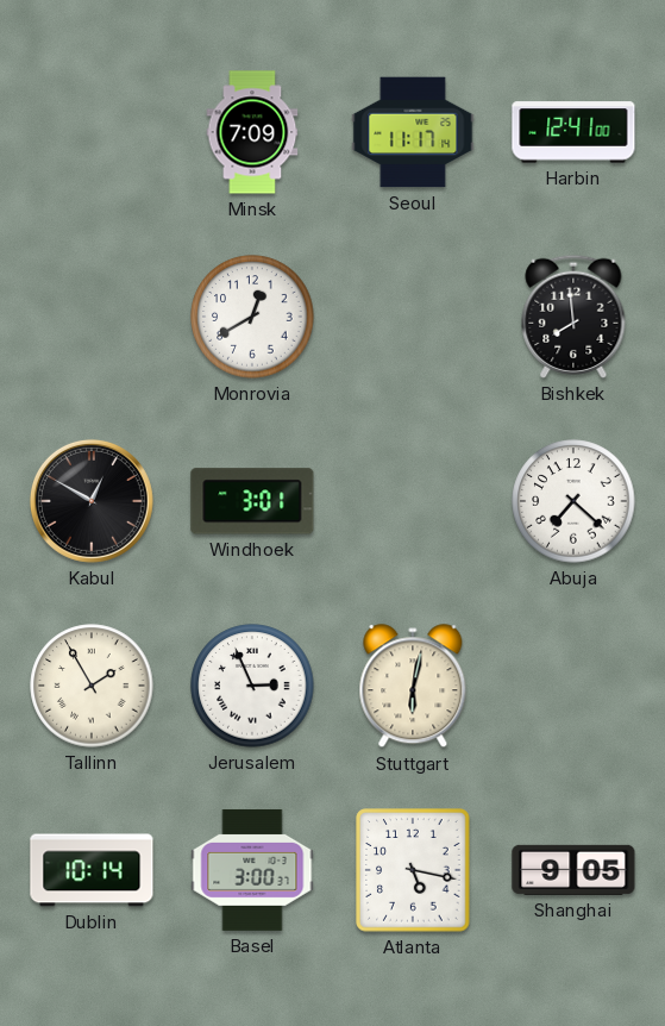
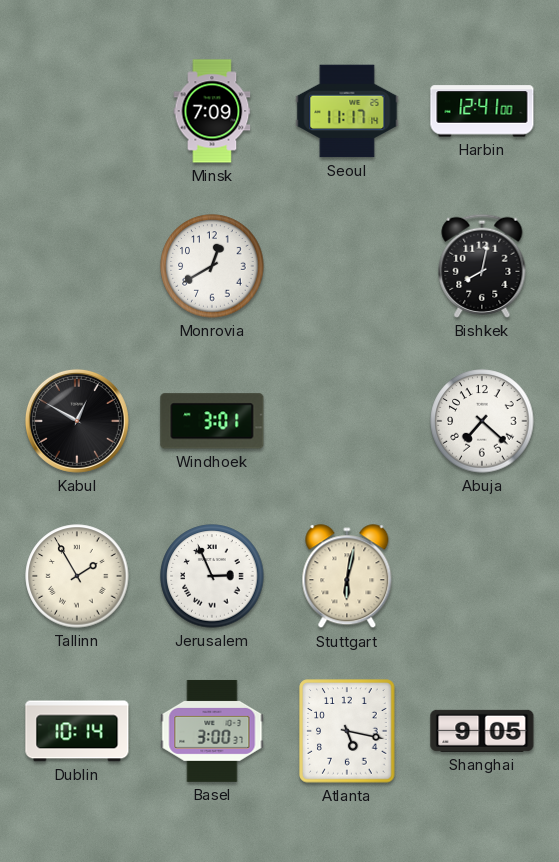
Bishkek: 7:59 -> 8:02 (482, 266)
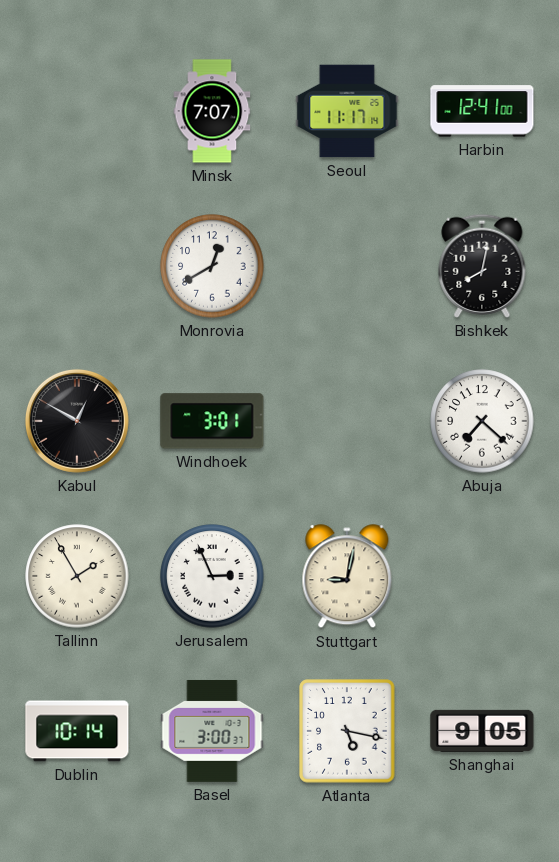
Minsk: 7:09 -> 7:07 (212, 111)
Stuttgart: 6:02 -> 9:02 (347, 577)
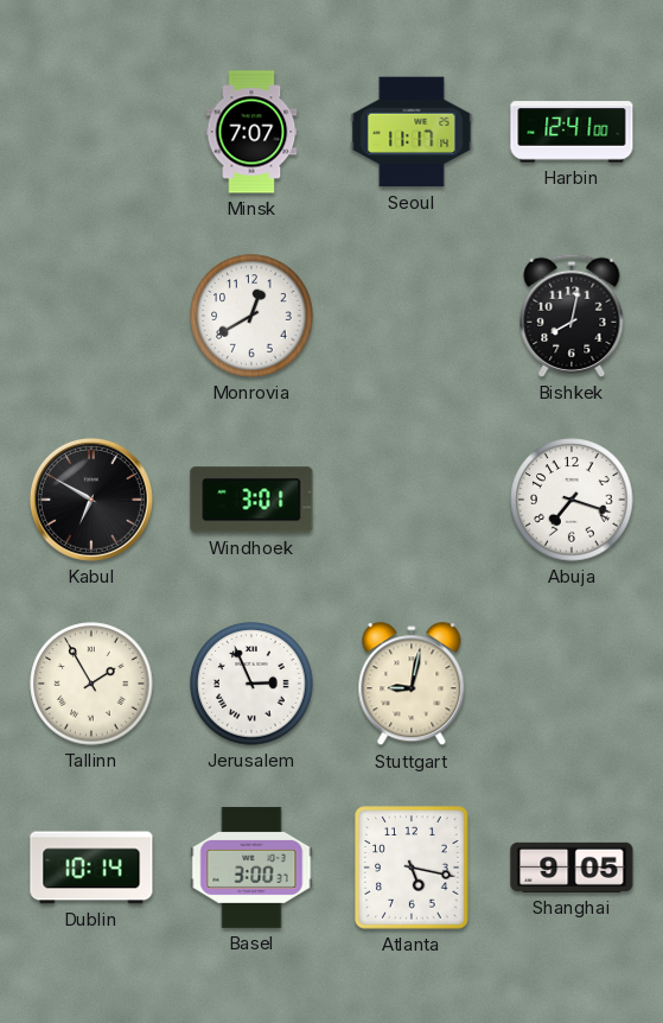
Kabul: 12:50 -> 6:50 (91, 500)
Abuja: 7:22 -> 7:18 (572, 500)
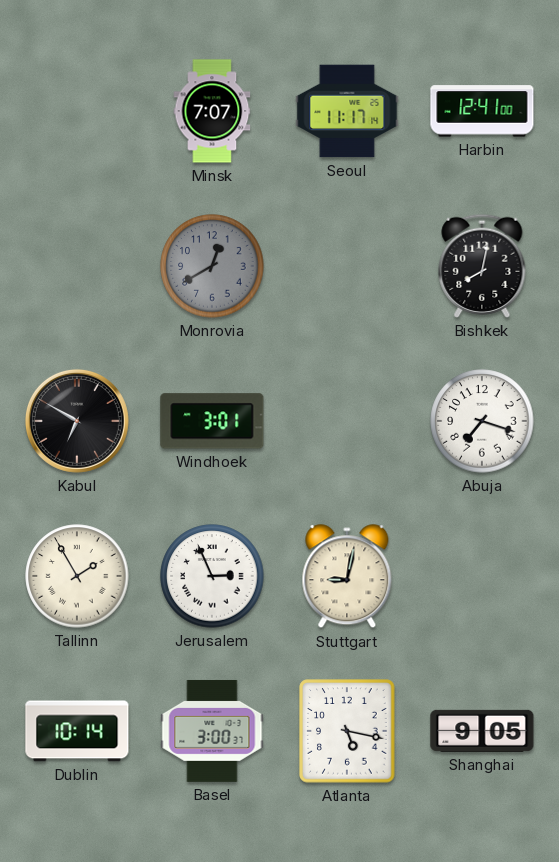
Monrovia dial: white -> grey (212, 266)
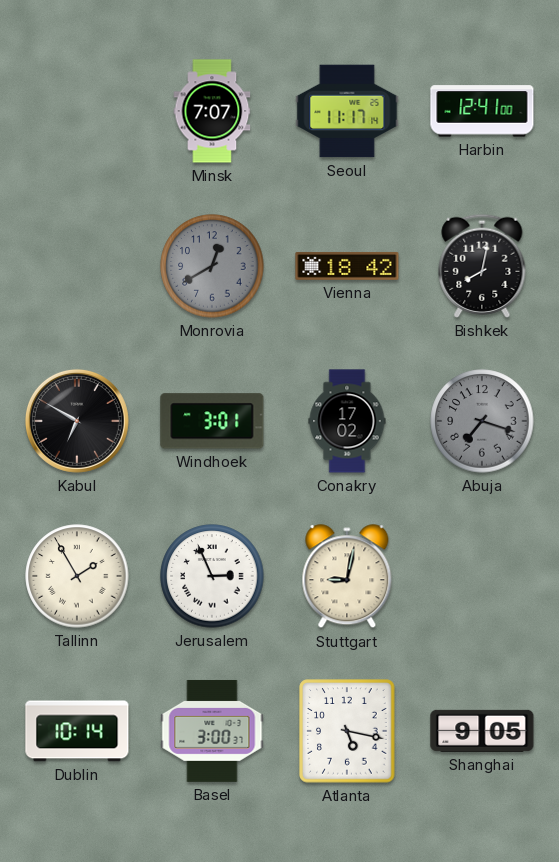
Vienna: none -> 18:42 (347, 266)
Conakry: none -> 17:02 (347, 421)
Abuja dial: white -> grey (482, 421)
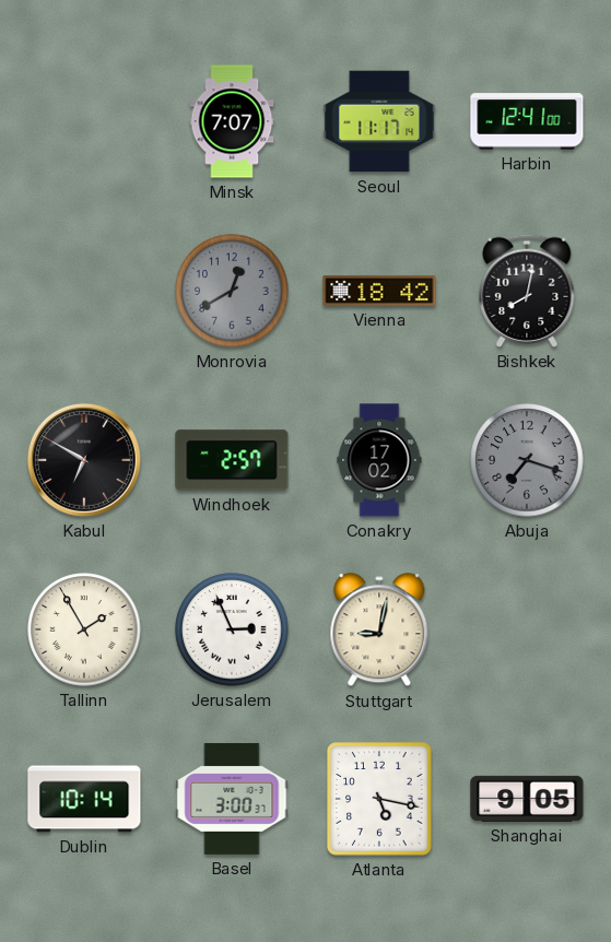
Windhoek: 3:01 -> 2:57 (232, 460)
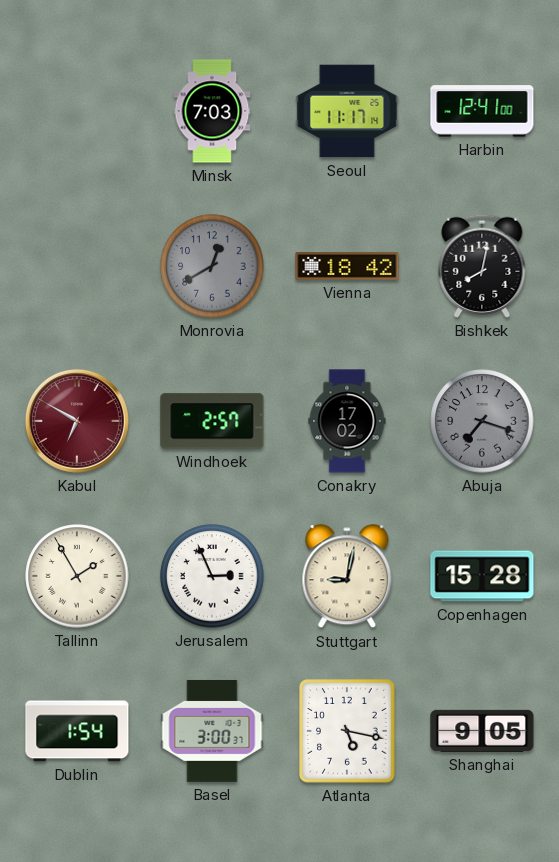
Minsk: 7:07 -> 7:03 (212, 111)
Kabul dial: black -> burgundy (77, 421)
Copenhagen: none -> 15:28 (482, 576)
Dublin: 10:14 -> 1:54 (77, 731)
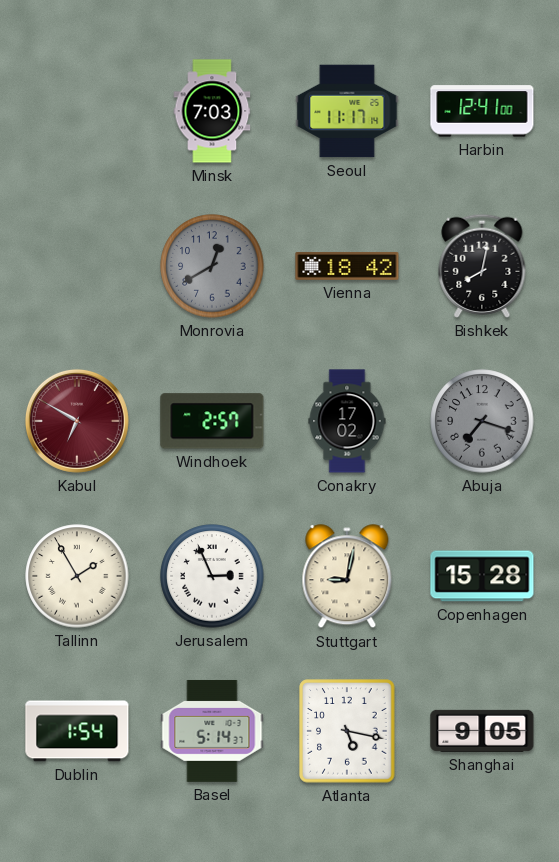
Basel: 3:00 -> 5:14 (212, 731)
